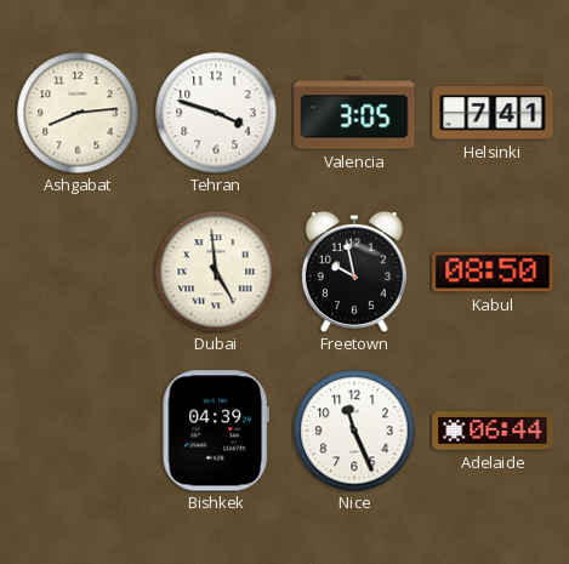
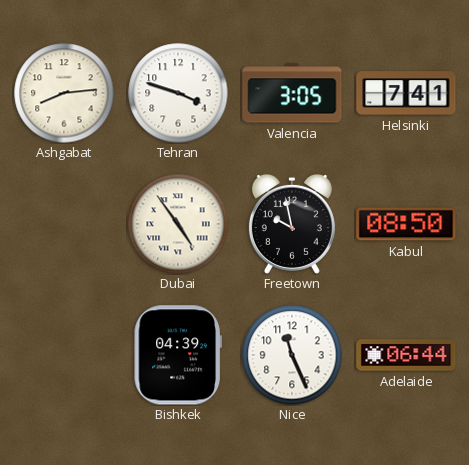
Dubai: 4:59 -> 4:54 (178, 224)
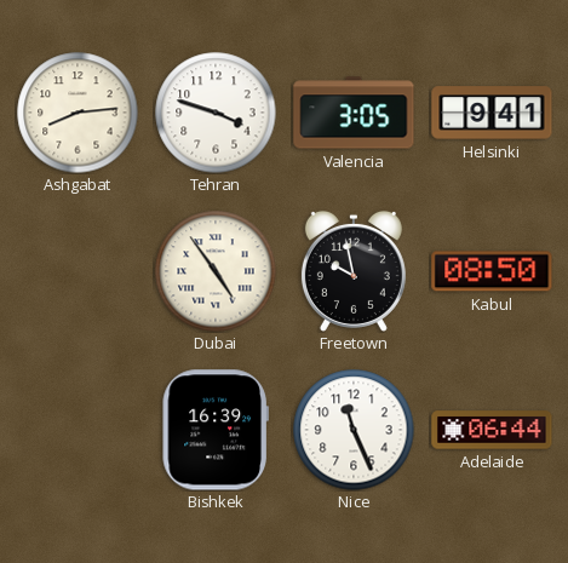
Helsinki: 7:41 -> 9:41 (492, 113)
Bishkek: 04:39 -> 16:39 (216, 430)
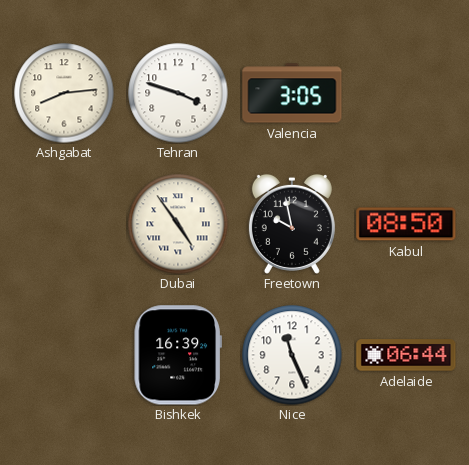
Helsinki: 9:41 -> none (492, 113)
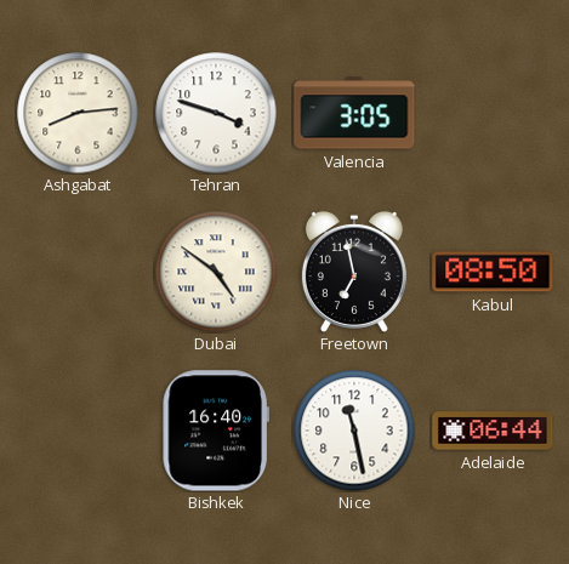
Dubai: 4:54 -> 4:51 (216, 272)
Freetown: 9:58 -> 6:58 (354, 272)
Bishkek: 16:39 -> 16:40 (216, 431)
Nice: 11:26 -> 11:28 (354, 431)
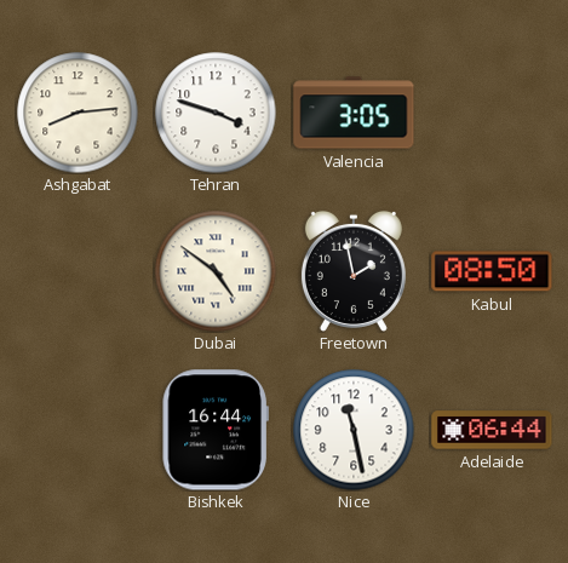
Freetown: 6:58 -> 1:58 (354, 271)
Bishkek: 16:40 -> 16:44 (216, 430)
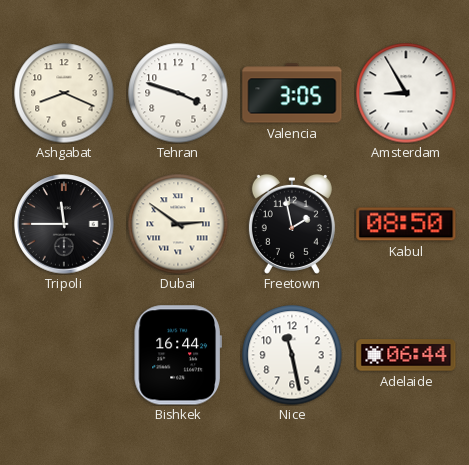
Ashgabat: 8:14 -> 8:19 (64, 93)
Amsterdam: none -> 8:55 (406, 93)
Tripoli: none -> 11:45 (64, 224)
Dubai: 4:51 -> 2:51 (178, 224)
